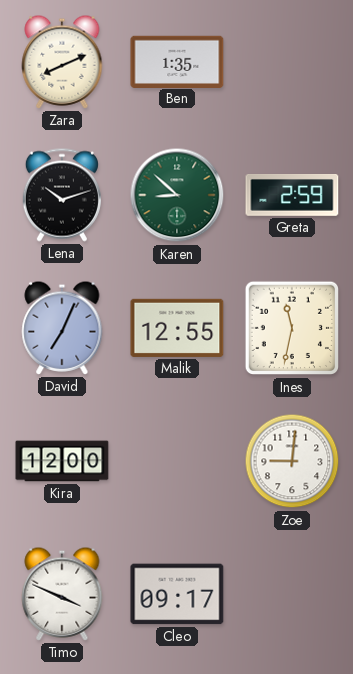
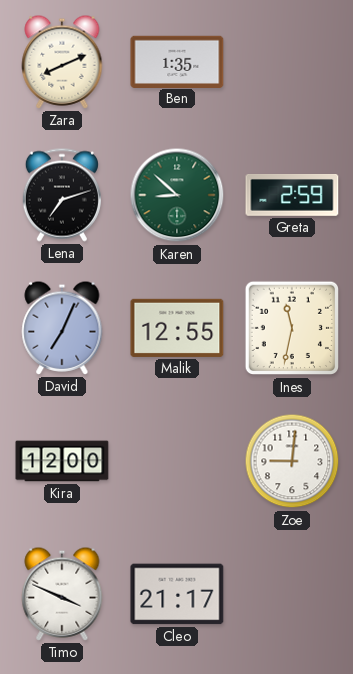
Lena: 10:12 -> 7:12 (62, 195)
Cleo: 09:17 -> 21:17 (177, 594)
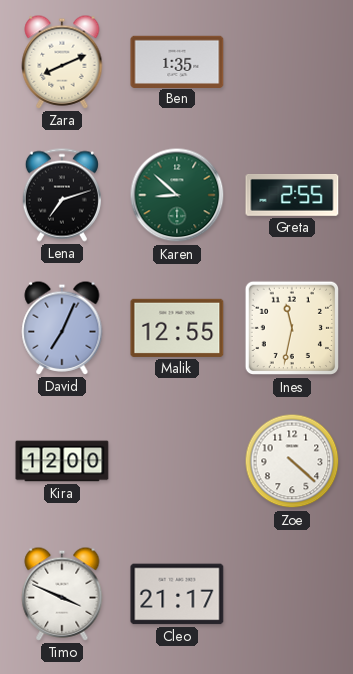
Greta: 2:59 -> 2:55 (292, 196)
Zoe: 9:01 -> 4:22 (292, 461)
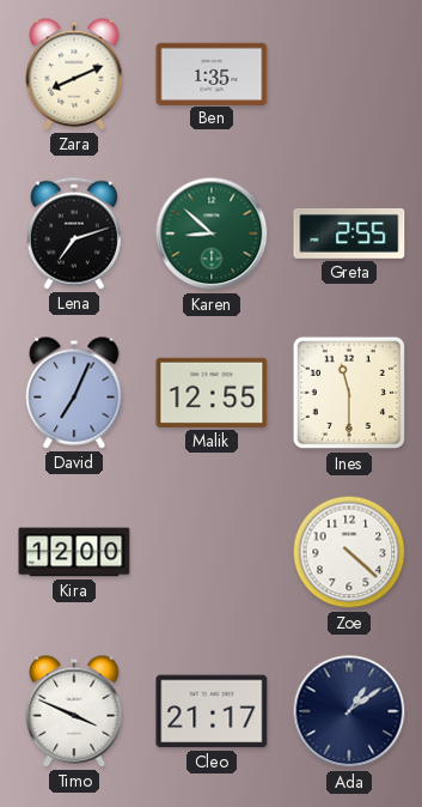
Ines: 11:32 -> 11:30 (349, 393)
Ada: none -> 1:09 (349, 711)
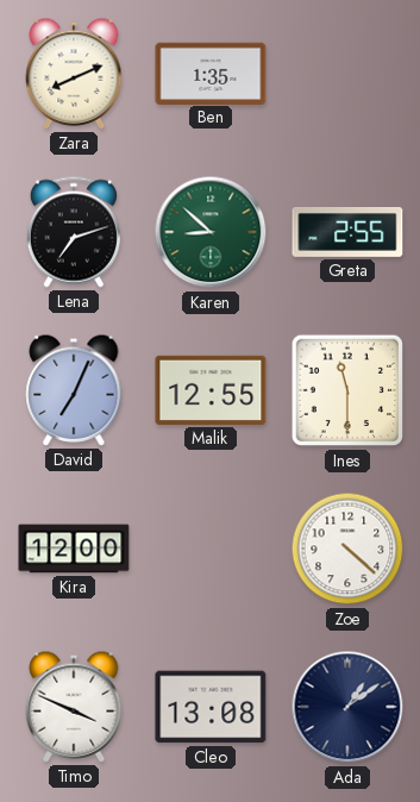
Cleo: 21:17 -> 13:08 (211, 707)
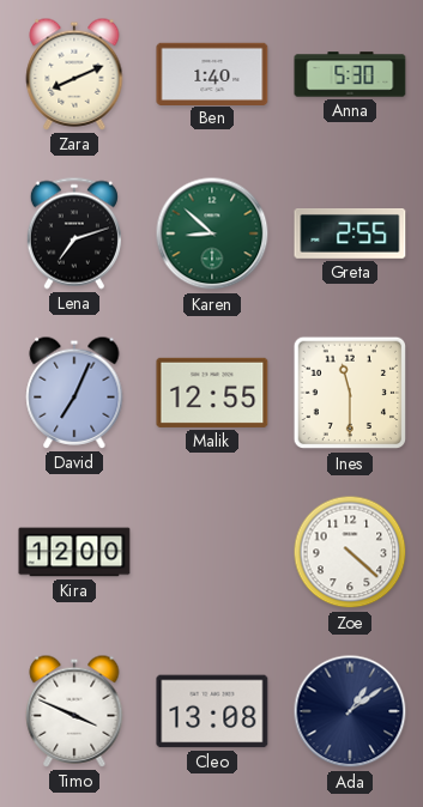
Ben: 1:35 -> 1:40 (212, 73)
Anna: none -> 5:30 (350, 74)
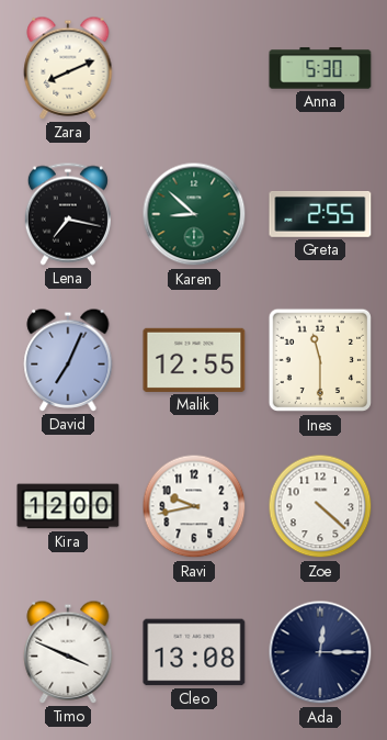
Ben: 1:40 -> none (212, 73)
Lena: 7:12 -> 7:17 (68, 214)
Ravi: none -> 9:43 (194, 506)
Ada: 1:09 -> 12:15 (320, 652)
